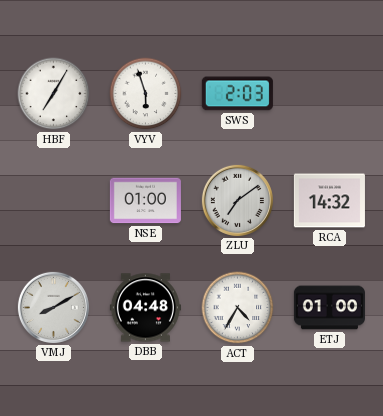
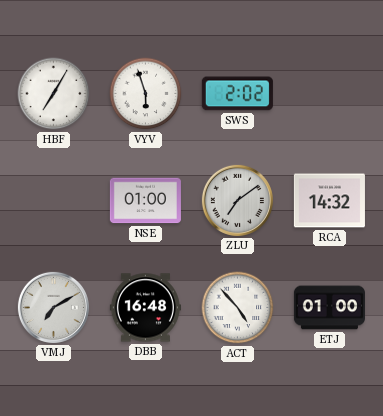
SWS: 2:03 -> 2:02 (237, 94)
VMJ: 8:10 -> 7:10 (53, 307)
DBB: 04:48 -> 16:48 (145, 308)
ACT: 4:35 -> 4:53 (238, 308)
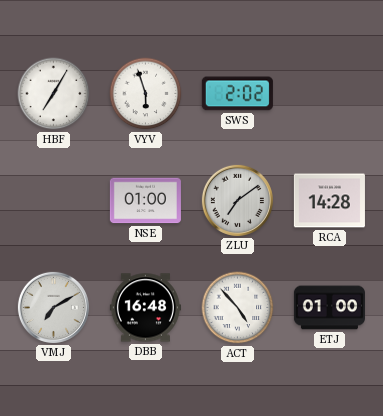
RCA: 14:32 -> 14:28 (329, 201)
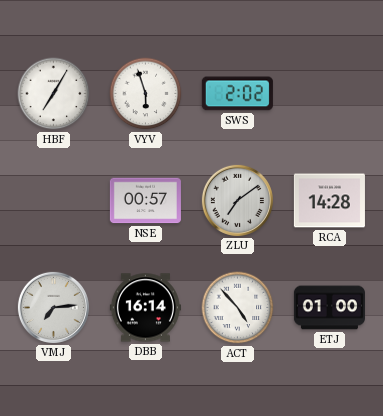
NSE: 01:00 -> 00:57 (145, 201)
VMJ: 7:10 -> 7:14 (53, 307)
DBB: 16:48 -> 16:14 (145, 308)
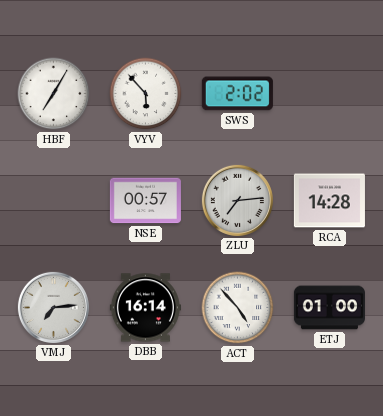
VYV: 5:57 -> 5:53 (146, 94)
ZLU: 7:09 -> 7:14 (237, 200)
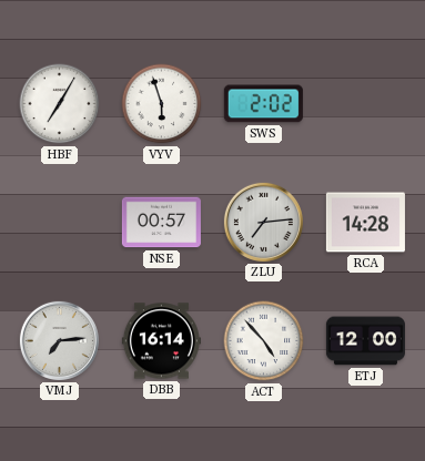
VYV: 5:53 -> 5:57 (162, 104)
ETJ: 01:00 -> 12:00 (365, 341)
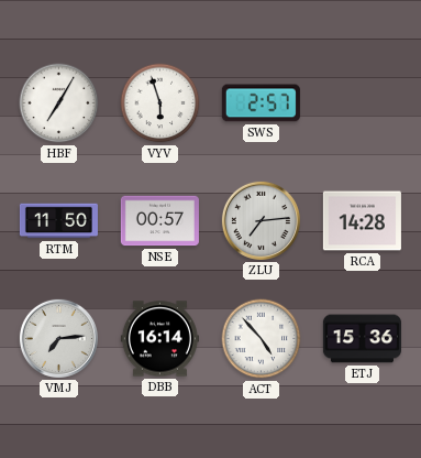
SWS: 2:02 -> 2:57 (261, 103)
RTM: none -> 11:50 (58, 221)
ETJ: 12:00 -> 15:36 (362, 339)
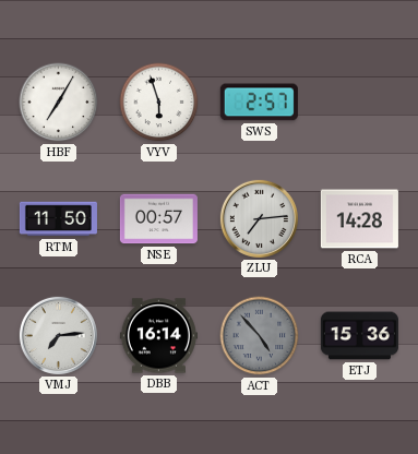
ACT dial: white -> grey (260, 336)
